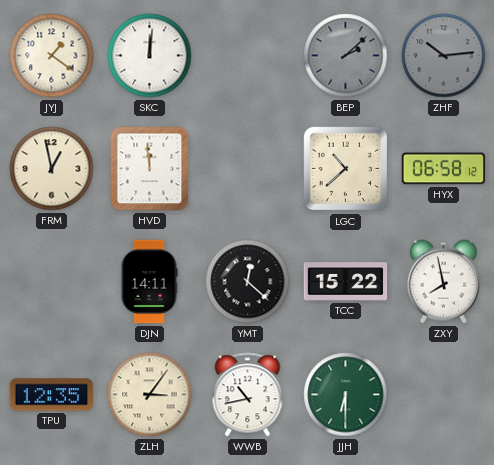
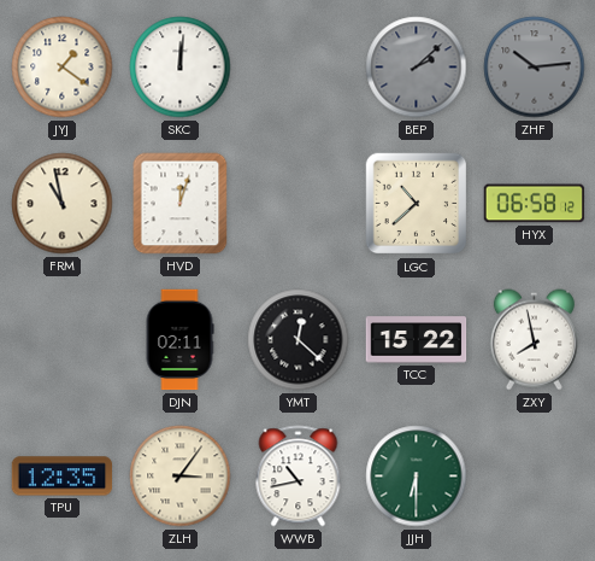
FRM: 12:58 -> 10:58 (63, 204)
HVD: 11:59 -> 12:03 (181, 204)
DJN: 14:11 -> 02:11 (179, 340)
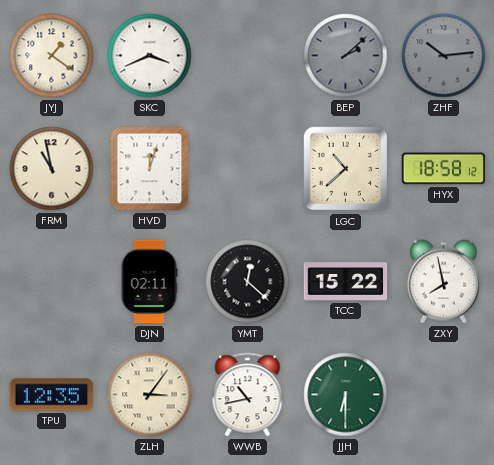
SKC: 12:01 -> 3:41 (150, 56)
HYX: 06:58 -> 18:58 (444, 169)
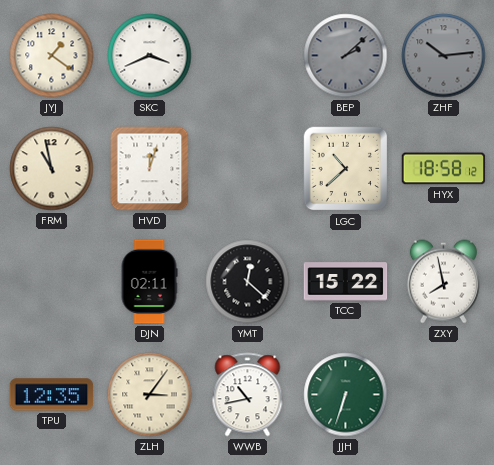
JJH: 6:30 -> 6:33 (346, 395)
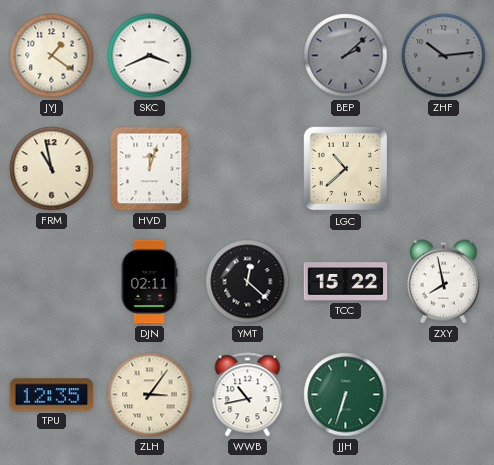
HYX: 18:58 -> none (444, 169)
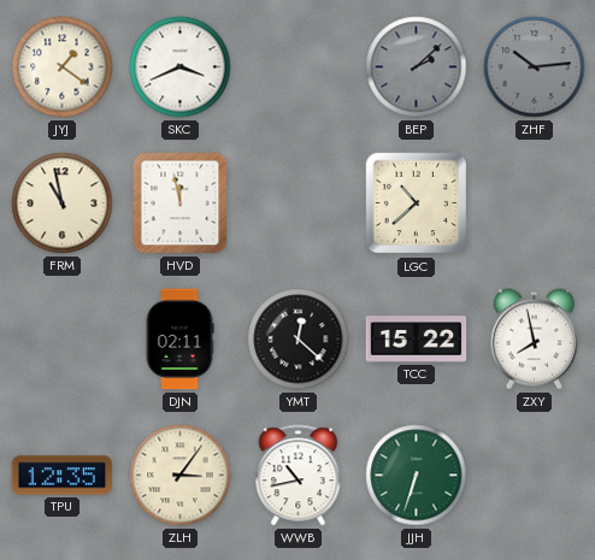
HVD: 12:03 -> 11:58 (181, 204)
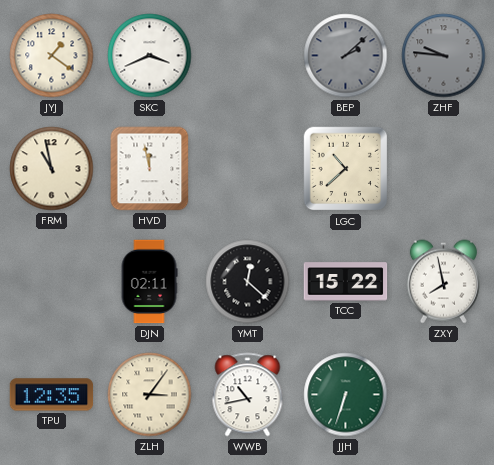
ZHF: 10:14 -> 9:46 (444, 56)
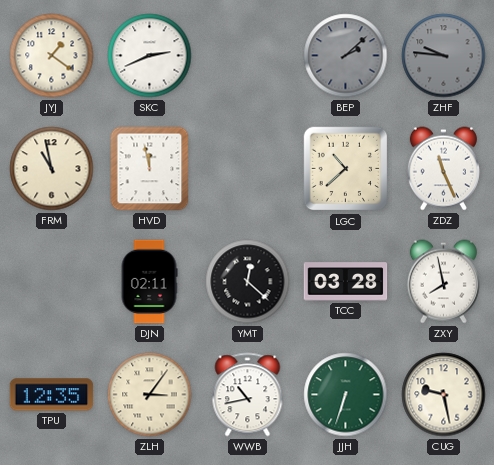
SKC: 3:41 -> 2:41 (150, 56)
ZDZ: none -> 11:26 (443, 169)
TCC: 15:22 -> 03:28 (346, 282)
CUG: none -> 9:28 (444, 395)
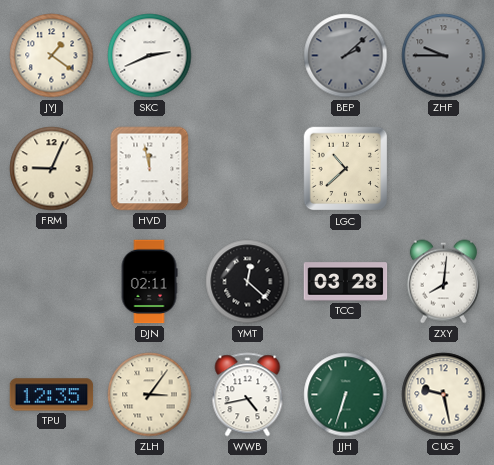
ZHF: 9:46 -> 9:45 (444, 56)
FRM: 10:58 -> 9:04 (52, 169)
ZDZ: 11:26 -> none (443, 169)
ZXY: 7:58 -> 8:01 (443, 282)
WWB: 10:43 -> 4:43 (248, 395)
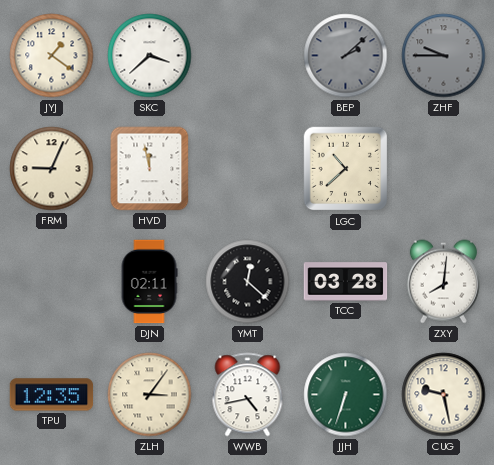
SKC: 2:41 -> 3:38 (150, 56)
